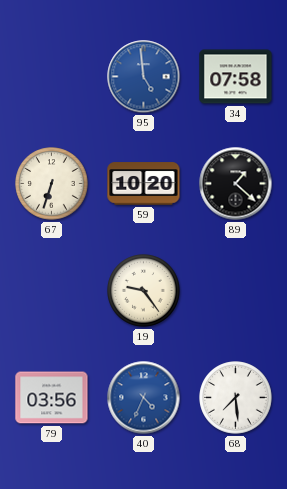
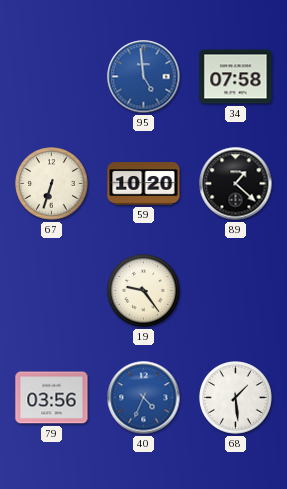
68: 7:29 -> 1:29 (236, 398)
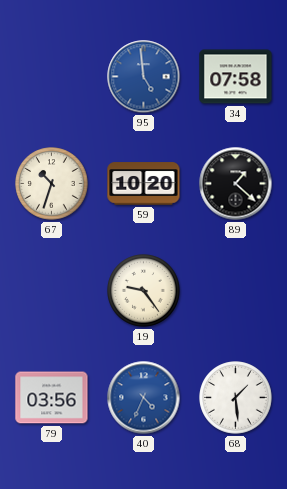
67: 6:33 -> 10:33 (52, 184)
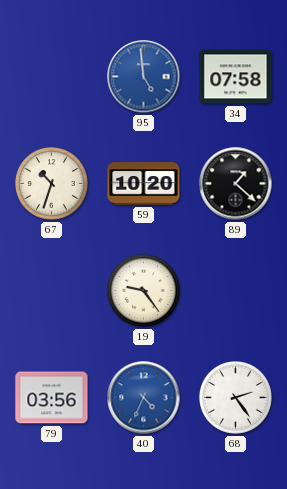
68: 1:29 -> 2:24 (236, 398)
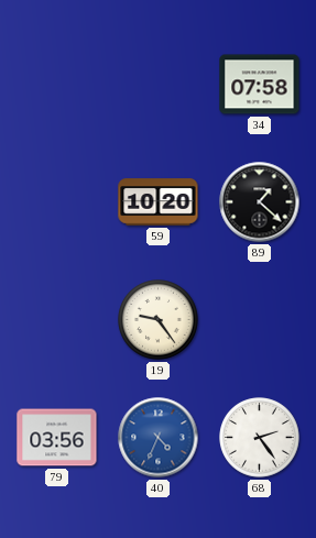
95: 4:59 -> none (144, 77)
67: 10:33 -> none (52, 184)
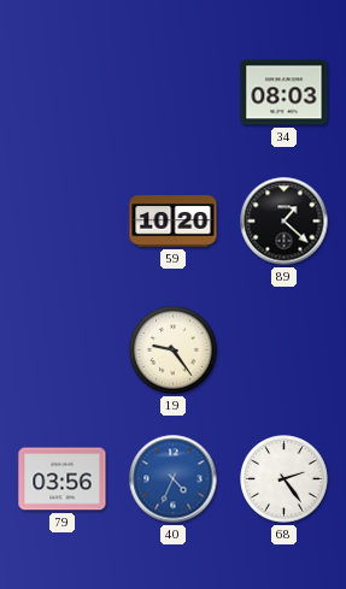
34: 07:58 -> 08:03 (285, 93)
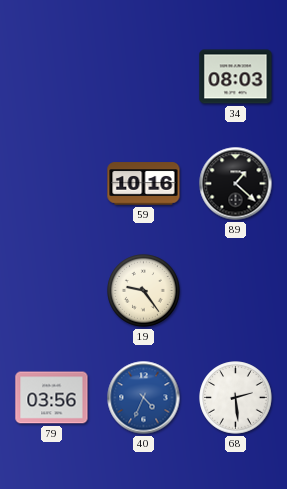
59: 10:20 -> 10:16 (144, 184)
68: 2:24 -> 2:29 (236, 398)
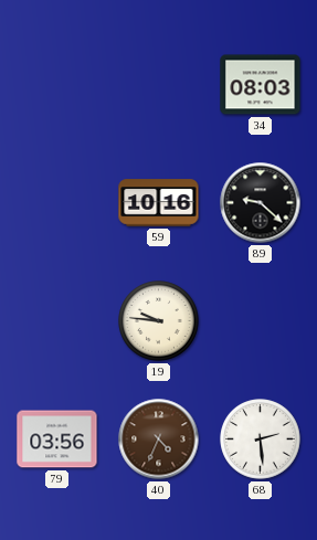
89: 1:22 -> 9:22 (261, 203)
19: 9:24 -> 9:46 (159, 321)
40 dial: blue -> brown (159, 440)
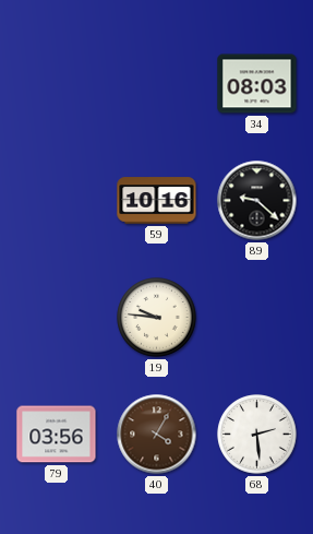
40: 4:34 -> 4:05 (157, 435)
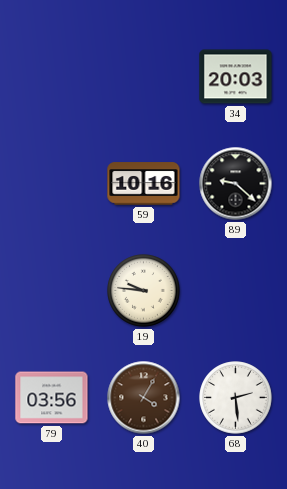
34: 08:03 -> 20:03 (236, 77)
